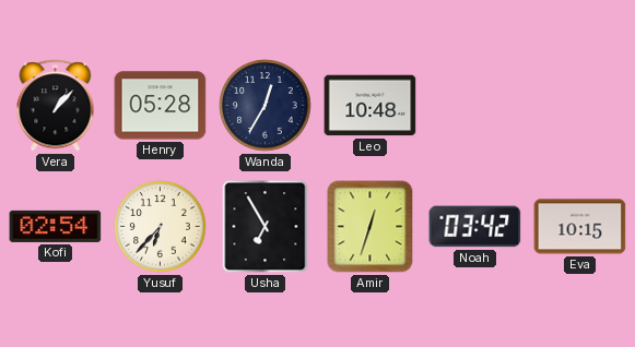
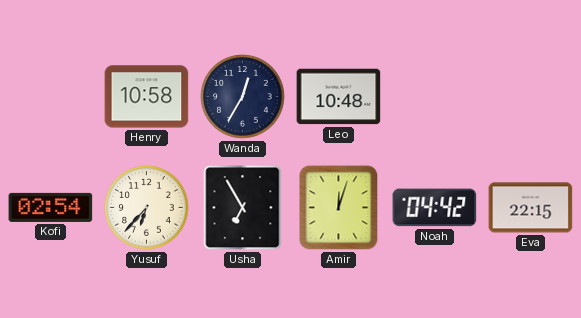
Vera: 1:07 -> none (56, 106)
Henry: 05:28 -> 10:58 (147, 97)
Amir: 12:33 -> 12:03 (339, 208)
Noah: 03:42 -> 04:42 (435, 208)
Eva: 10:15 -> 22:15 (531, 208)
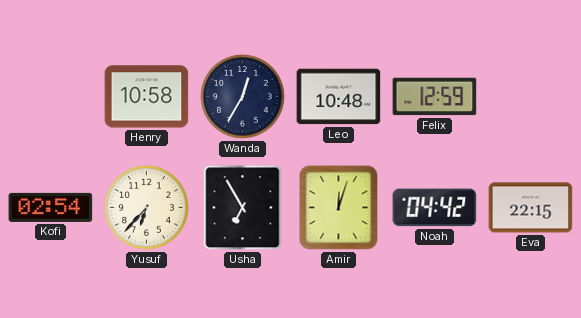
Felix: none -> 12:59 (435, 97)
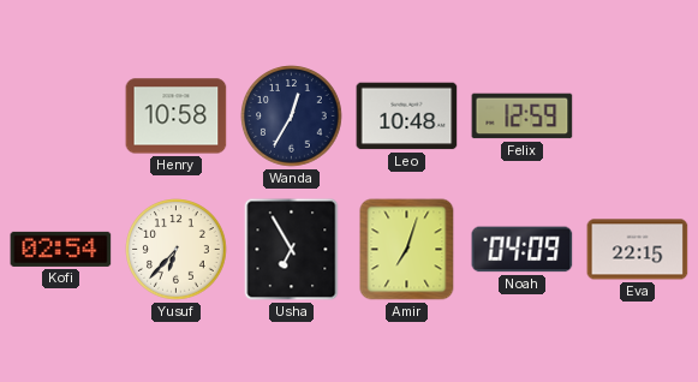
Amir: 12:03 -> 7:03 (407, 250)
Noah: 04:42 -> 04:09 (523, 250)
